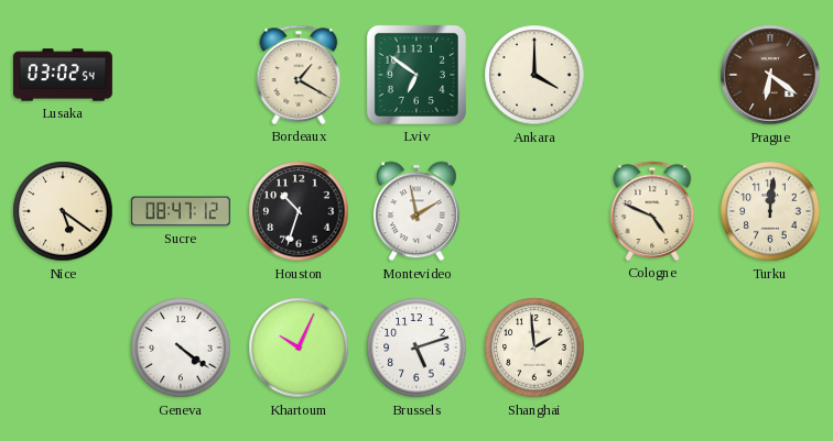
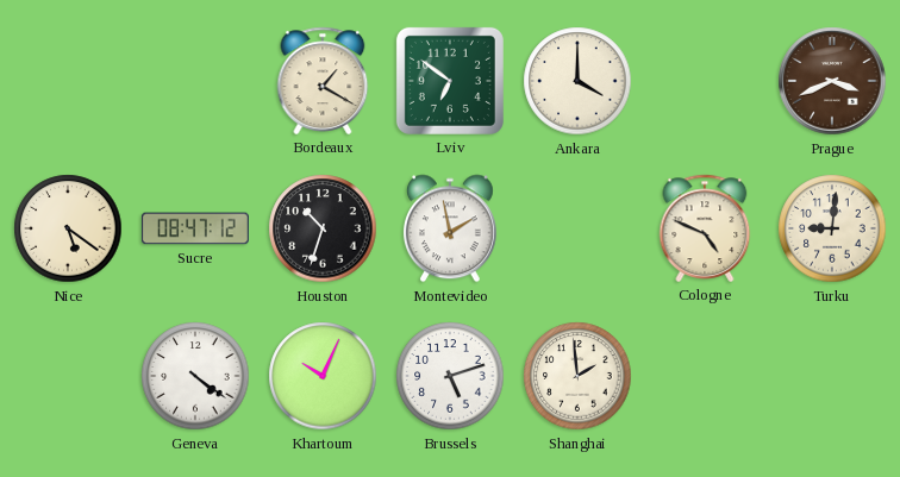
Lusaka: 03:02 -> none (63, 75)
Prague: 6:21 -> 3:41 (832, 81)
Turku: 12:01 -> 9:01 (832, 228)
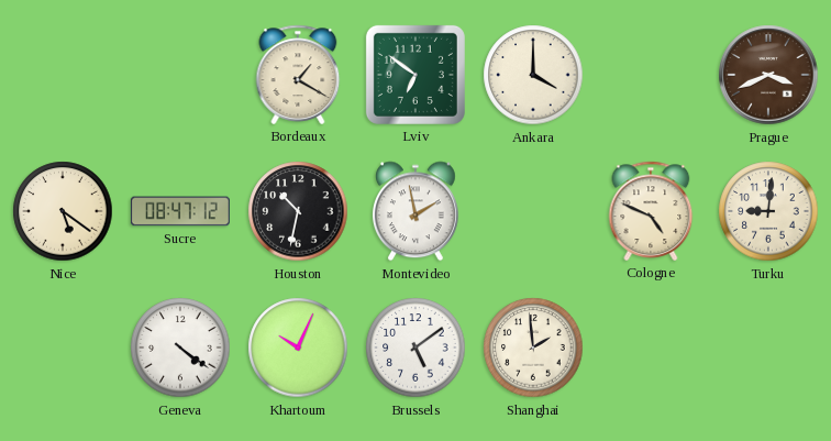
Houston: 10:33 -> 10:32 (298, 211)
Brussels: 5:12 -> 5:09 (416, 348)
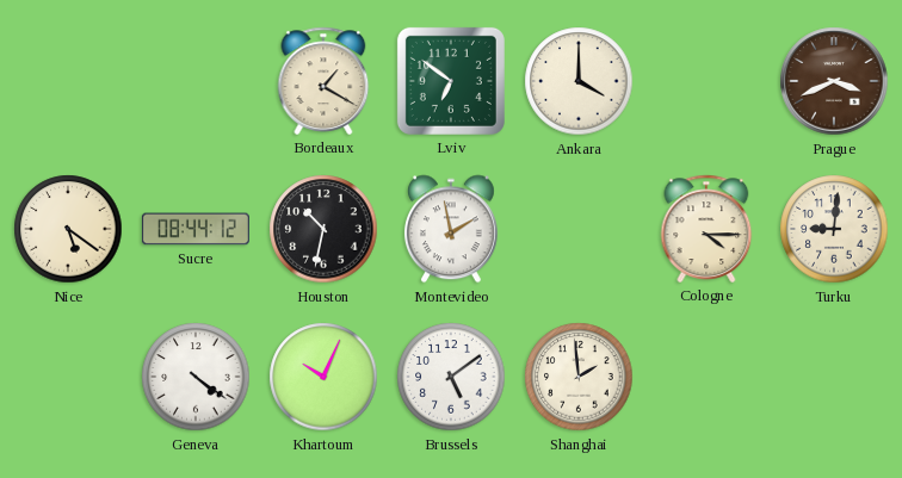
Sucre: 08:47 -> 08:44 (196, 229)
Cologne: 4:49 -> 4:15 (706, 229)
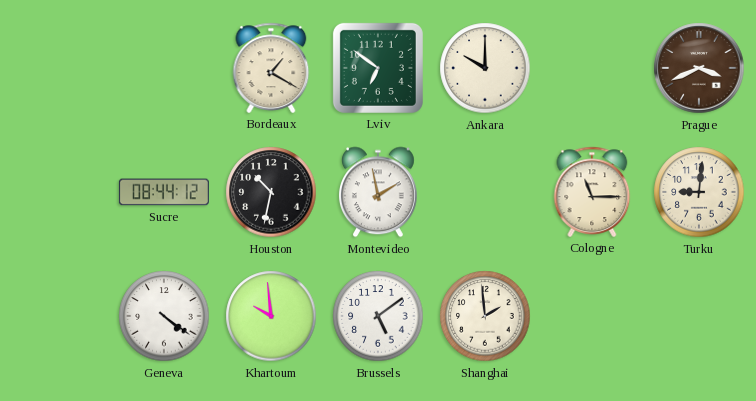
Ankara: 4:00 -> 10:00 (485, 68)
Nice: 5:21 -> none (68, 229)
Cologne: 4:15 -> 11:15 (592, 192)
Khartoum: 10:04 -> 9:59 (271, 316)
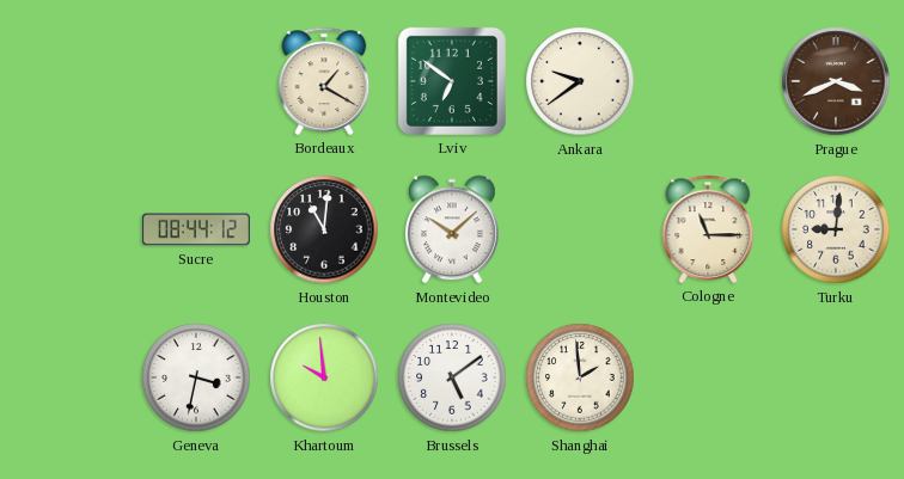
Ankara: 10:00 -> 9:39 (580, 81)
Houston: 10:32 -> 11:01 (324, 229)
Montevideo: 1:58 -> 10:08 (452, 229)
Geneva: 4:21 -> 3:32 (196, 377)
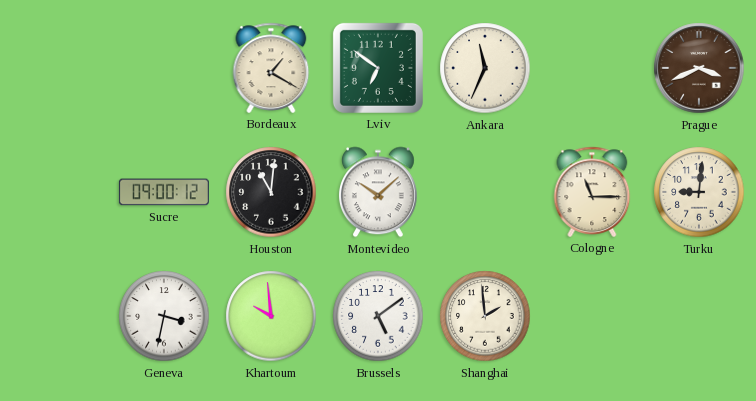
Ankara: 9:39 -> 11:34 (485, 68)
Sucre: 08:44 -> 09:00 (164, 192)
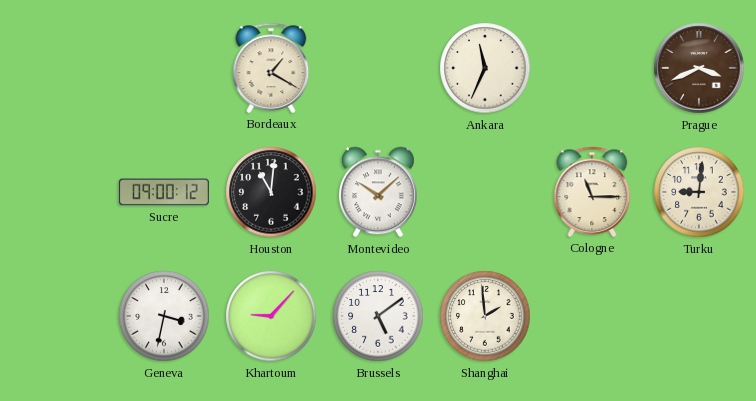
Lviv: 6:51 -> none (378, 68)
Khartoum: 9:59 -> 9:07 (271, 316)
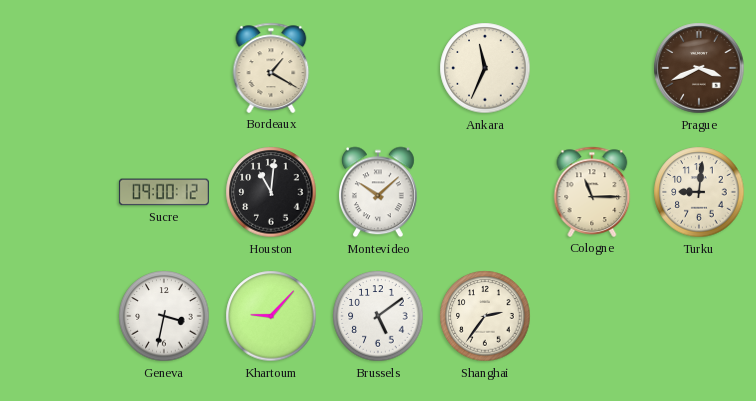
Shanghai: 1:59 -> 2:36 (485, 316)
